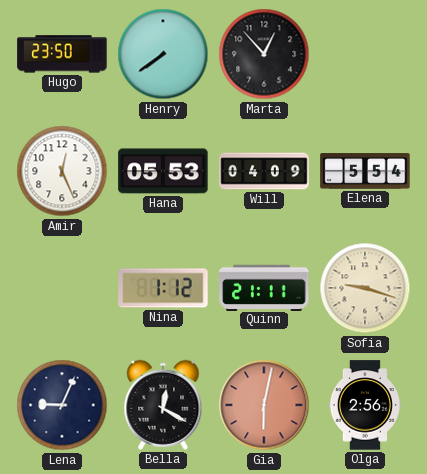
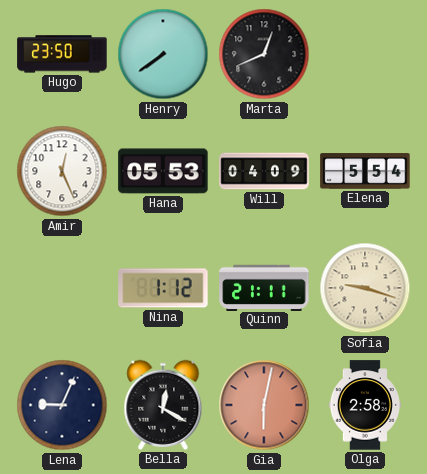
Marta: 12:53 -> 12:41 (264, 54)
Olga: 2:56 -> 2:58 (365, 405)
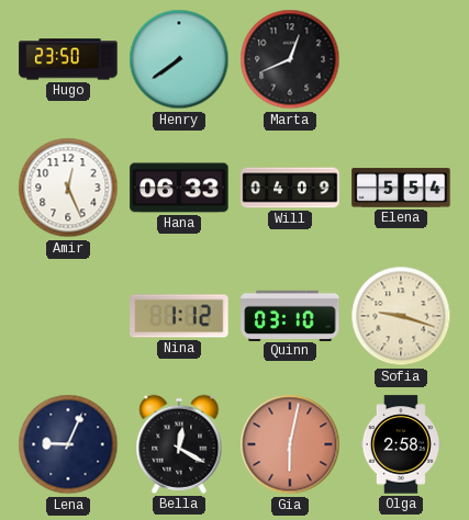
Hana: 05:53 -> 06:33 (179, 188)
Quinn: 21:11 -> 03:10 (290, 315)
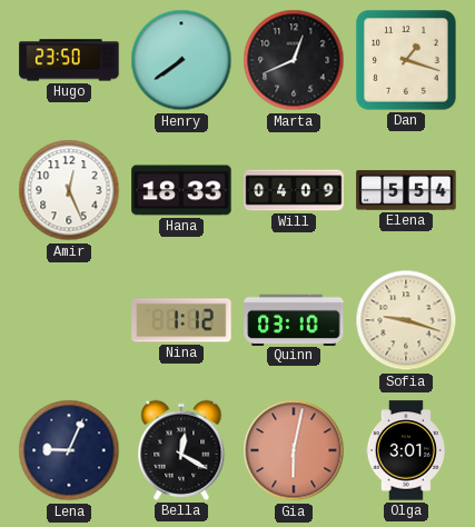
Dan: none -> 1:18 (406, 60)
Hana: 06:33 -> 18:33 (181, 190)
Olga: 2:58 -> 3:01 (406, 450)
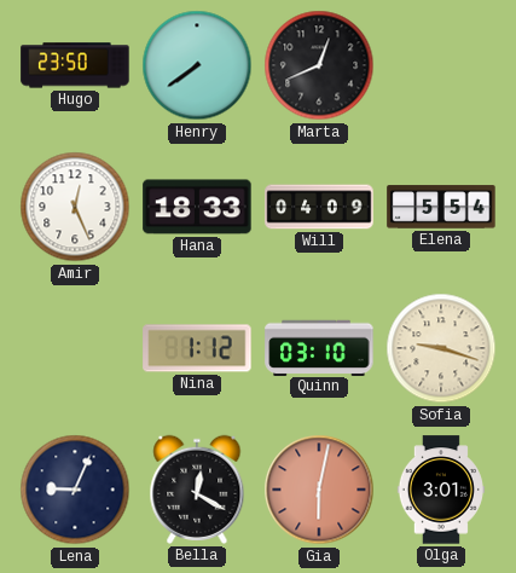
Dan: 1:18 -> none (406, 60)
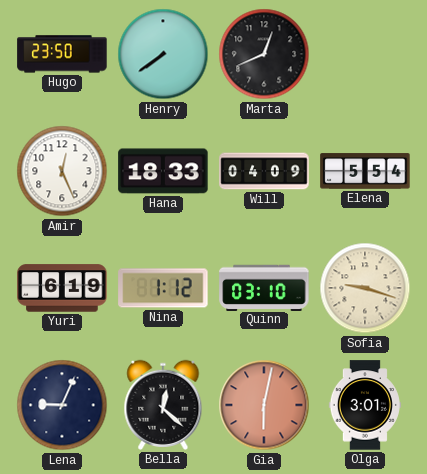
Yuri: none -> 6:19 (62, 288)
Bella: 12:20 -> 12:22 (163, 405)
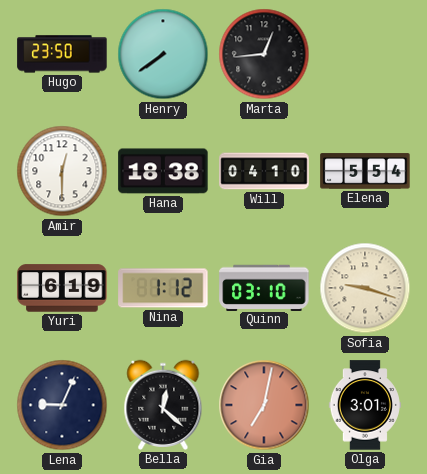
Marta: 12:41 -> 12:44 (264, 54)
Amir: 12:26 -> 12:30 (62, 171)
Hana: 18:33 -> 18:38 (163, 171)
Will: 04:09 -> 04:10 (264, 171)
Gia: 6:02 -> 7:02 (264, 405)
